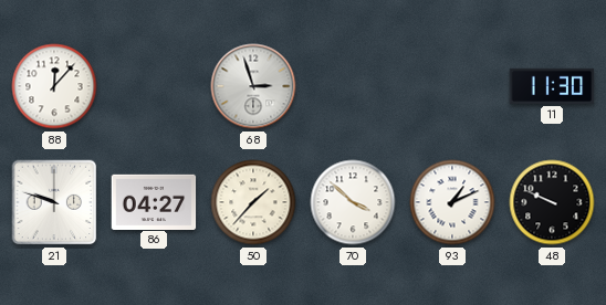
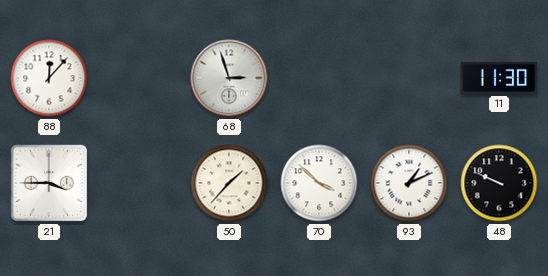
21: 9:48 -> 3:45 (49, 183)
86: 04:27 -> none (154, 201)
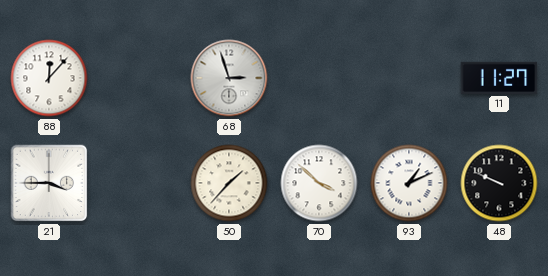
11: 11:30 -> 11:27 (499, 78)
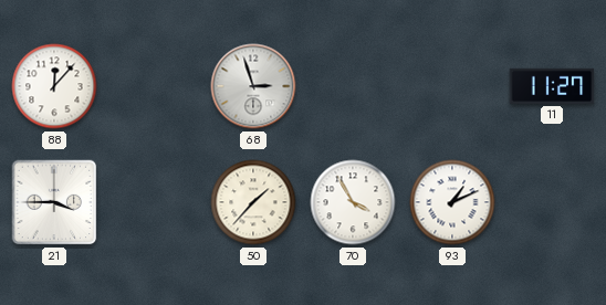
70: 3:52 -> 3:55 (353, 202)
48: 9:49 -> none (499, 183)
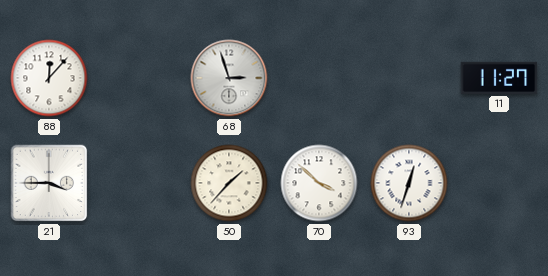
70: 3:55 -> 3:52 (319, 183)
93: 1:11 -> 12:33 (409, 183)
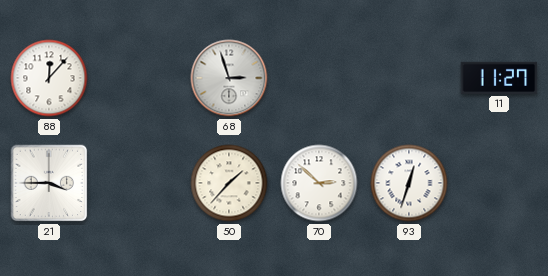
70: 3:52 -> 2:52 (319, 183)
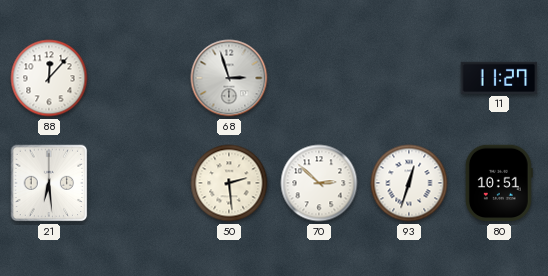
21: 3:45 -> 6:29 (49, 183)
50: 1:37 -> 2:29 (229, 183)
80: none -> 10:51 (499, 183)
